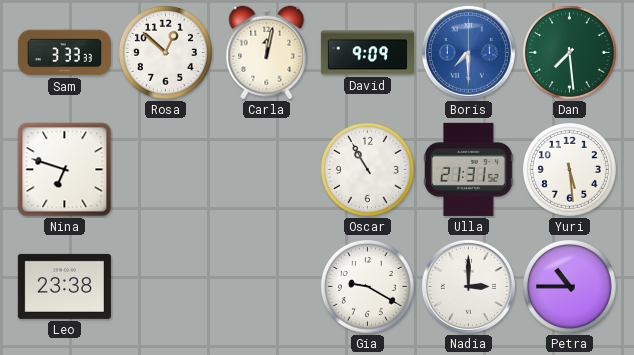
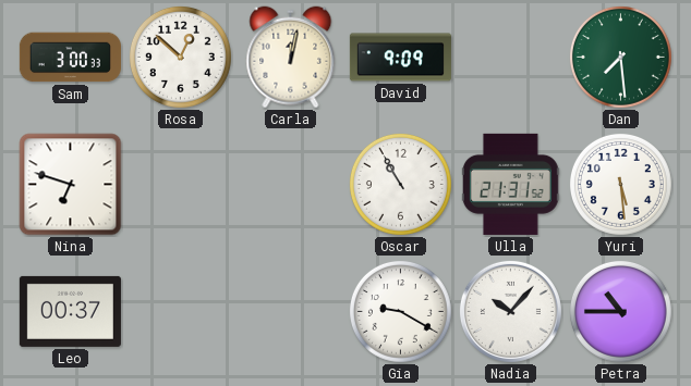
Sam: 3:33 -> 3:00 (70, 58)
Boris: 7:30 -> none (468, 52)
Leo: 23:38 -> 00:37 (70, 311)
Nadia: 3:00 -> 10:07 (510, 311)
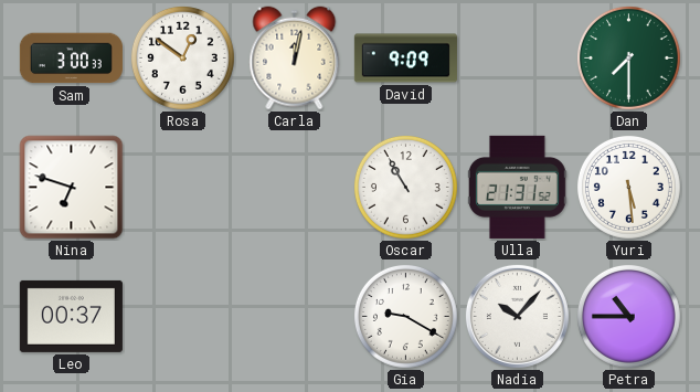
Rosa: 12:52 -> 12:51 (182, 57)
Dan: 7:29 -> 7:30 (628, 57)
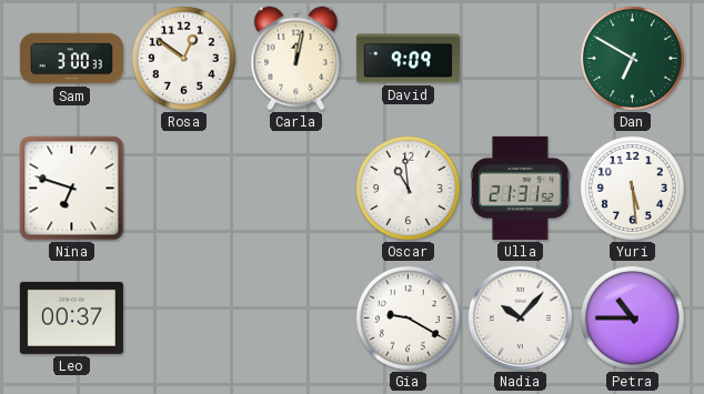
Dan: 7:30 -> 6:50 (632, 58)
Oscar: 10:55 -> 10:59 (408, 188)
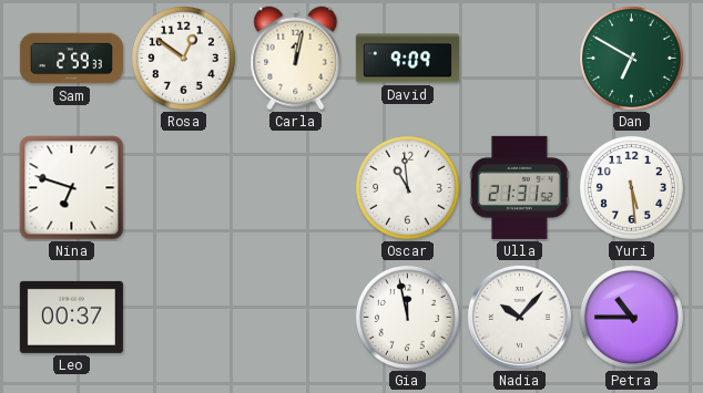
Sam: 3:00 -> 2:59 (71, 59)
Gia: 9:20 -> 11:58 (407, 317)
